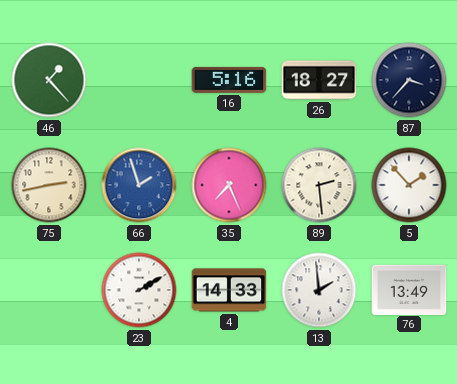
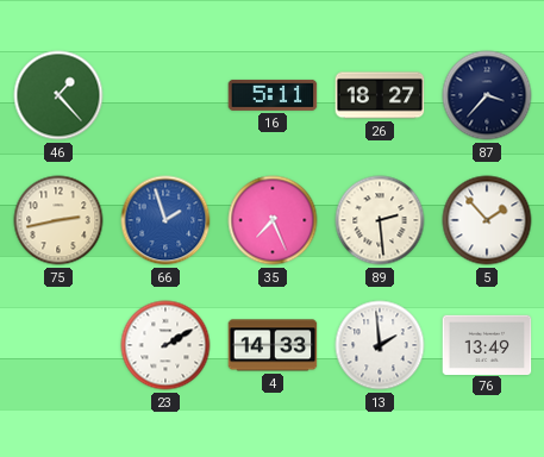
16: 5:16 -> 5:11 (273, 95)
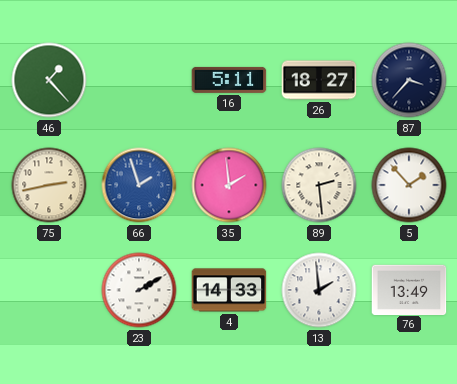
35: 7:26 -> 1:59 (229, 185)
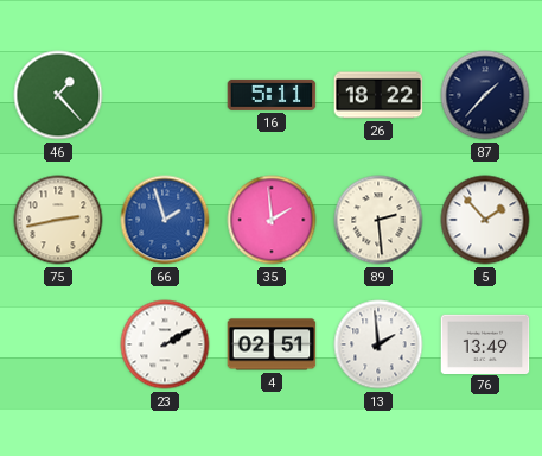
26: 18:27 -> 18:22 (378, 95)
87: 3:37 -> 1:37 (485, 95)
4: 14:33 -> 02:51 (272, 344)
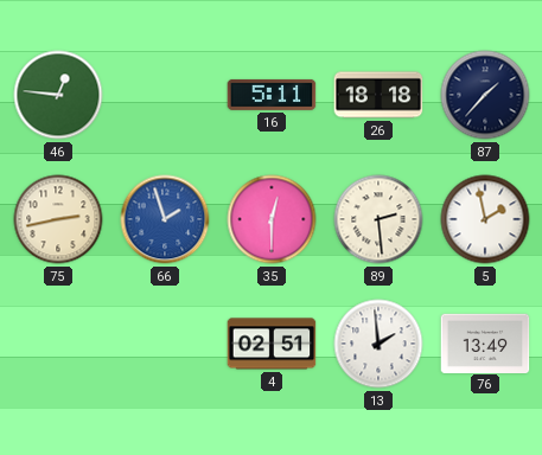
46: 1:23 -> 12:46 (58, 95)
26: 18:22 -> 18:18 (378, 95)
35: 1:59 -> 12:30 (272, 219)
5: 1:53 -> 1:58 (485, 219)
23: 2:10 -> none (165, 344)
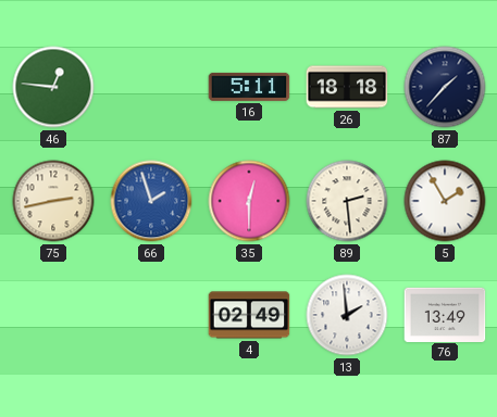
5: 1:58 -> 1:55 (445, 201)
4: 02:51 -> 02:49 (249, 315)
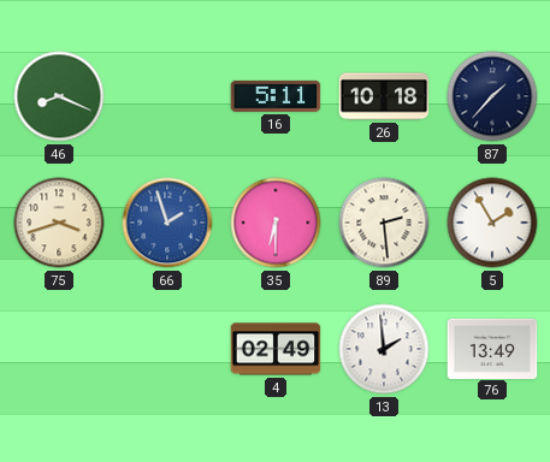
46: 12:46 -> 8:19 (59, 96)
26: 18:18 -> 10:18 (384, 96)
75: 2:43 -> 3:42 (59, 223)
35: 12:30 -> 6:30 (276, 223)
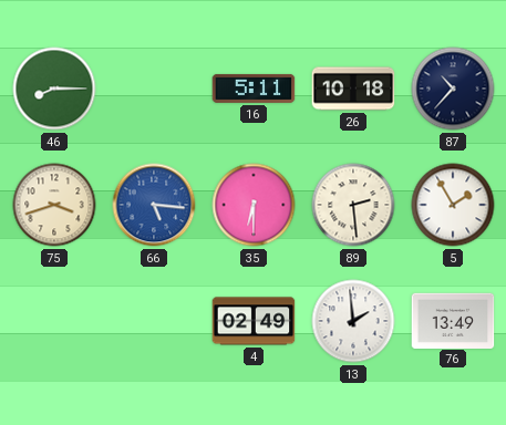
46: 8:19 -> 8:15 (54, 89)
87: 1:37 -> 10:37 (453, 89)
66: 1:57 -> 5:16 (154, 205)
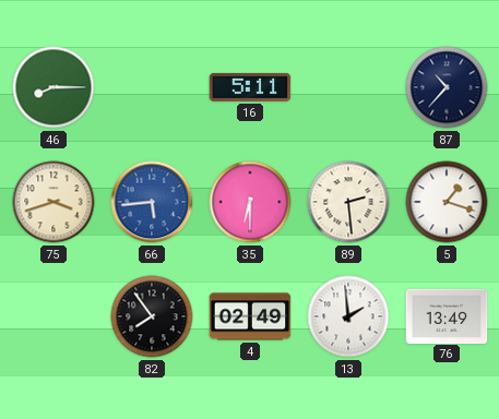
26: 10:18 -> none (353, 89)
66: 5:16 -> 5:44 (152, 202)
5: 1:55 -> 1:18 (447, 202)
82: none -> 7:54 (152, 316)
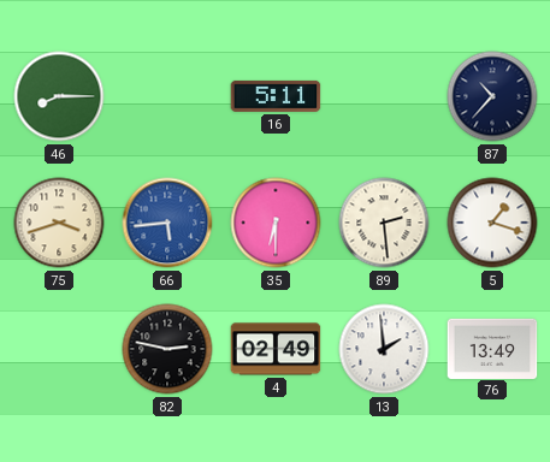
82: 7:54 -> 2:47 (167, 349)
